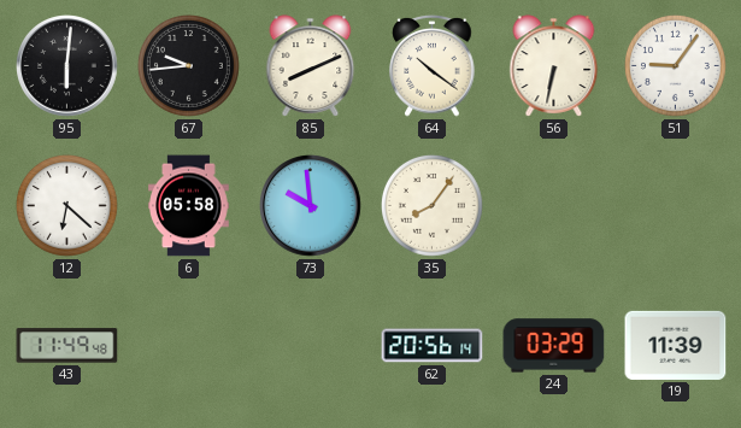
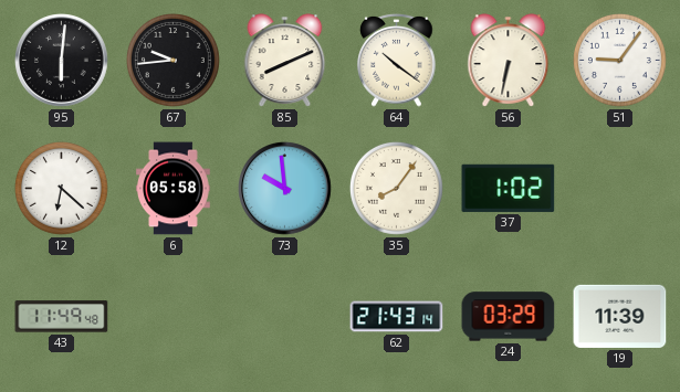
37: none -> 1:02 (509, 188)
62: 20:56 -> 21:43 (397, 317)
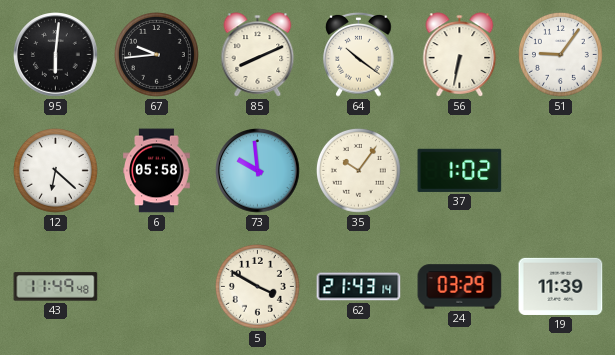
35: 8:06 -> 10:06 (358, 170)
5: none -> 3:50 (257, 286)
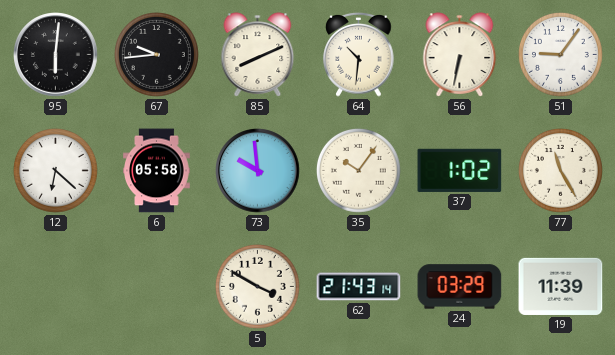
64: 10:21 -> 10:31 (359, 55)
77: none -> 11:25 (560, 170)
43: 11:49 -> none (56, 287)
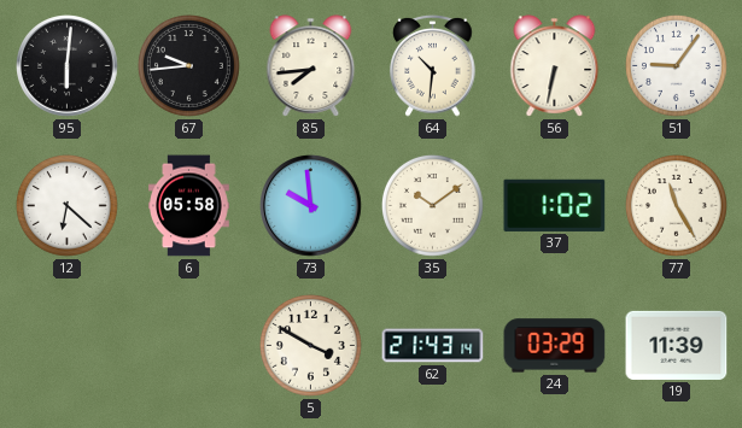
85: 8:11 -> 7:44 (311, 66)
35: 10:06 -> 10:09 (432, 205)
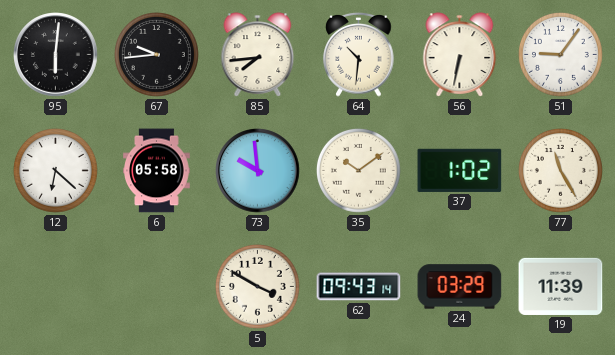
62: 21:43 -> 09:43 (359, 287)
